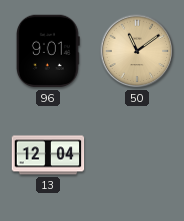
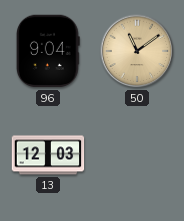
96: 9:01 -> 9:04 (49, 51)
13: 12:04 -> 12:03 (48, 155)
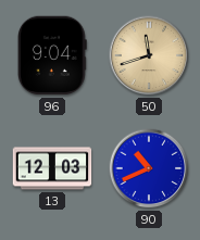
50: 11:09 -> 11:42 (149, 55)
90: none -> 10:41 (149, 168)
